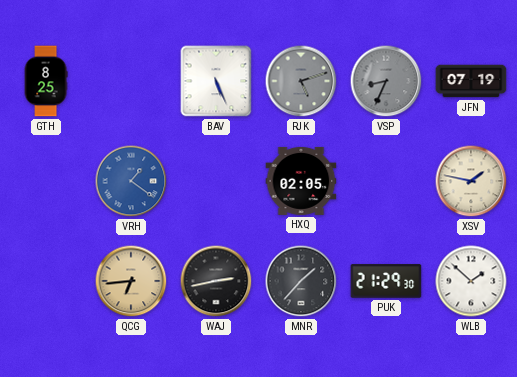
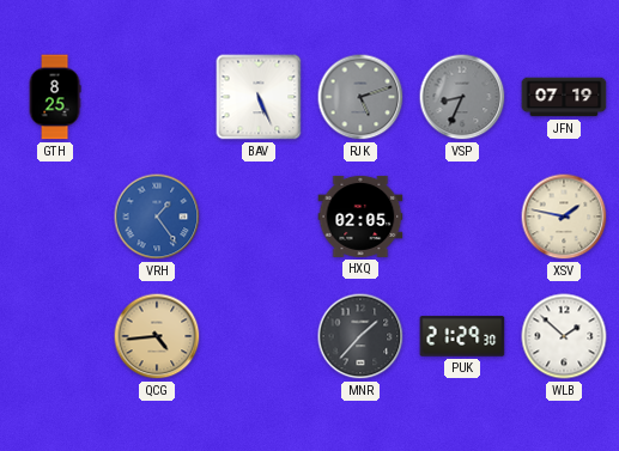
VRH: 1:21 -> 1:24 (157, 217)
QCG: 6:44 -> 4:44 (157, 336)
WAJ: 2:43 -> none (216, 281)
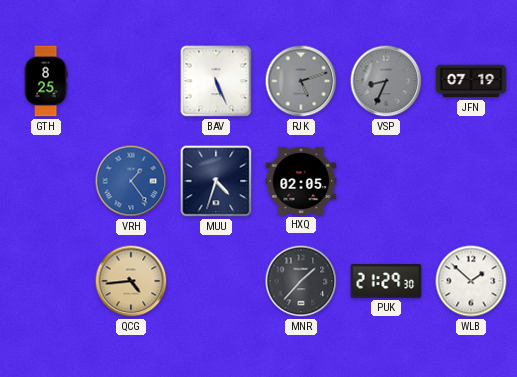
MUU: none -> 4:33 (216, 181)
XSV: 1:47 -> none (564, 217)
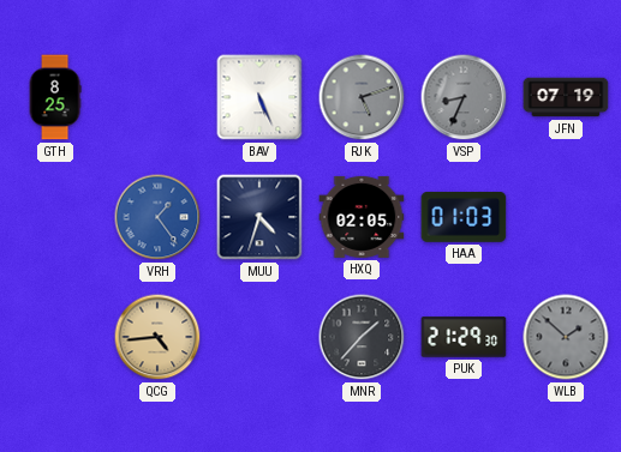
HAA: none -> 01:03 (464, 218)
WLB dial: white -> grey (566, 337)
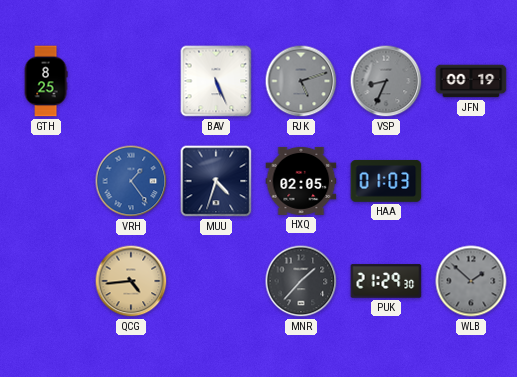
JFN: 07:19 -> 00:19 (471, 81)
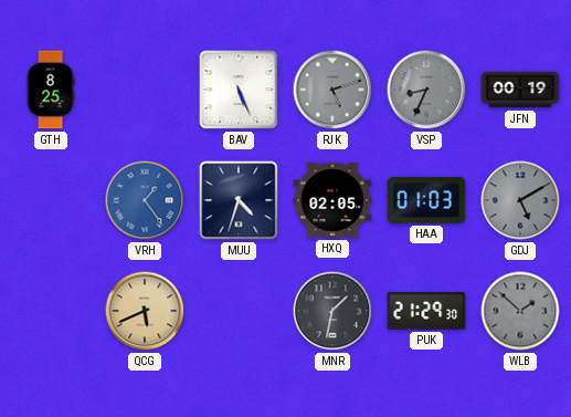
GDJ: none -> 5:10 (520, 200)
QCG: 4:44 -> 5:41 (145, 311)
MNR: 1:37 -> 1:32 (332, 311)
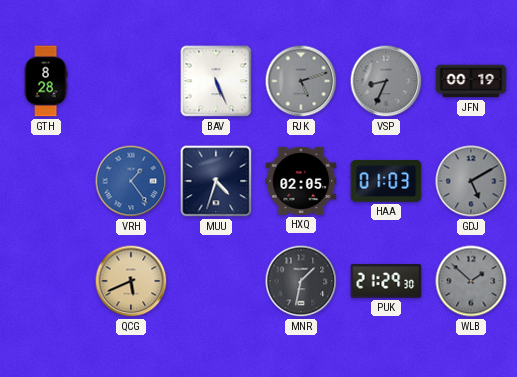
GTH: 8:25 -> 8:28 (46, 81)
